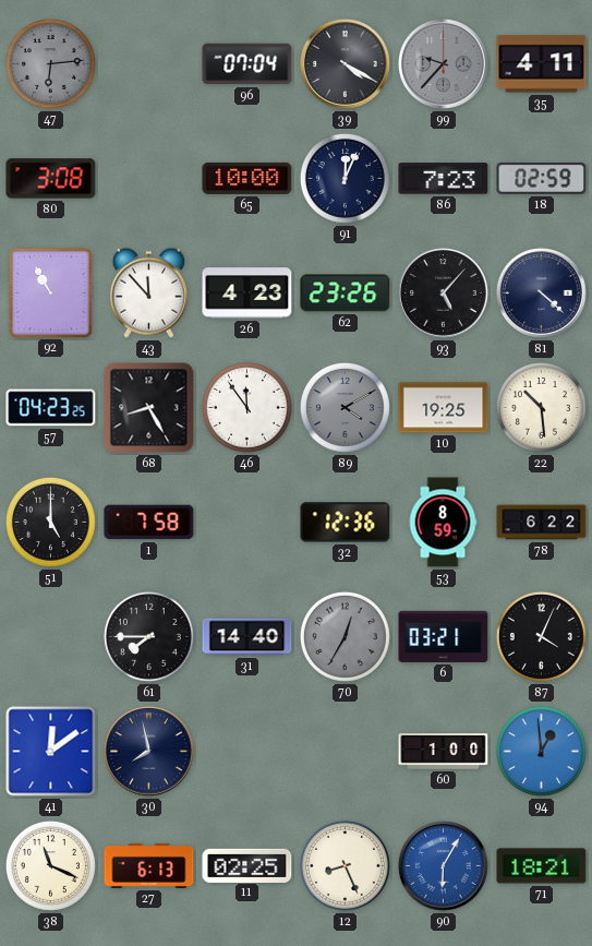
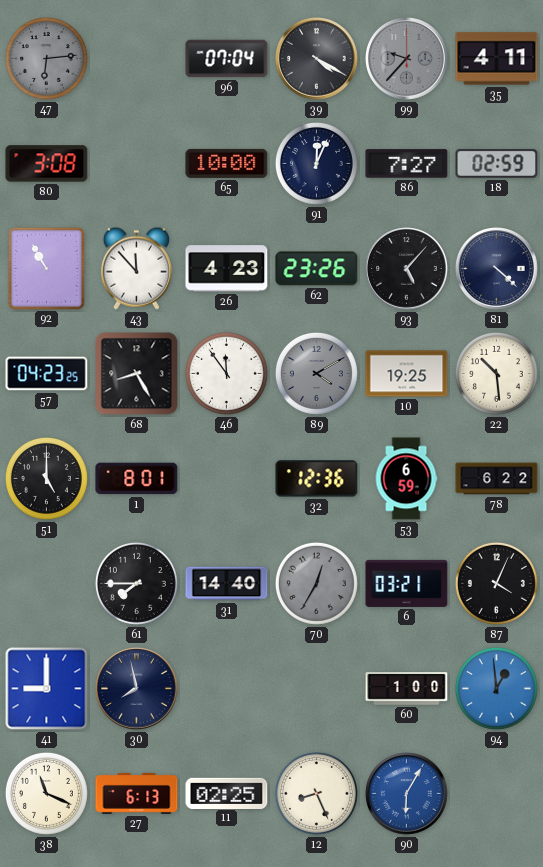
86: 7:23 -> 7:27 (407, 164)
1: 7:58 -> 8:01 (137, 479)
53: 8:59 -> 6:59 (406, 479)
41: 12:09 -> 9:00 (47, 689)
71: 18:21 -> none (542, 866)
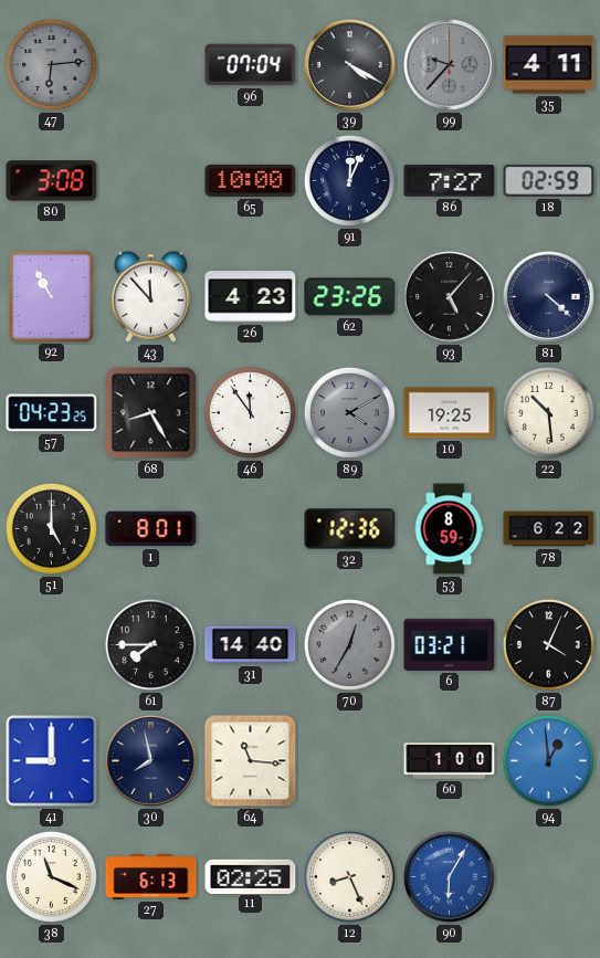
53: 6:59 -> 8:59 (449, 529)
64: none -> 11:16 (251, 761)
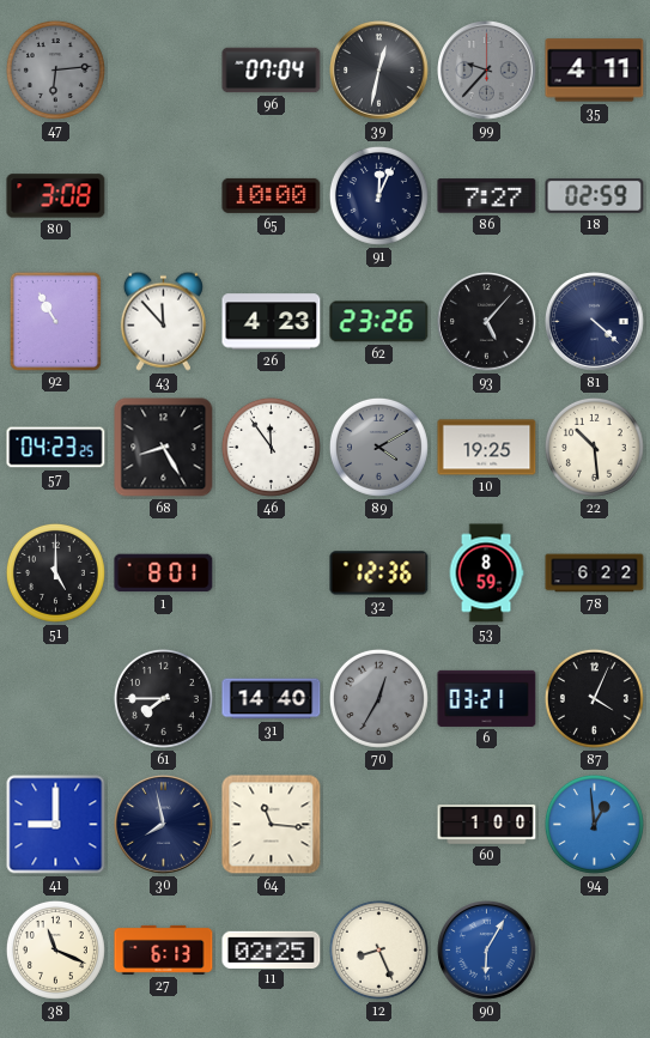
39: 4:20 -> 12:32 (379, 71)
